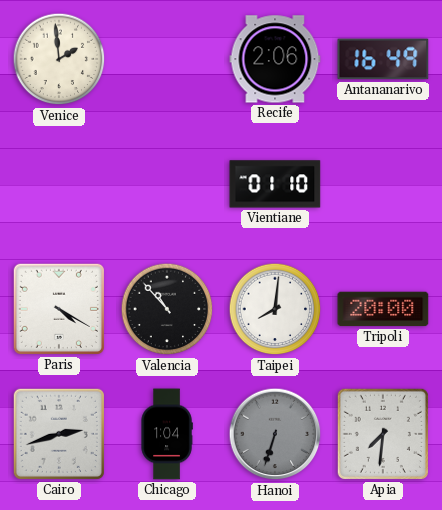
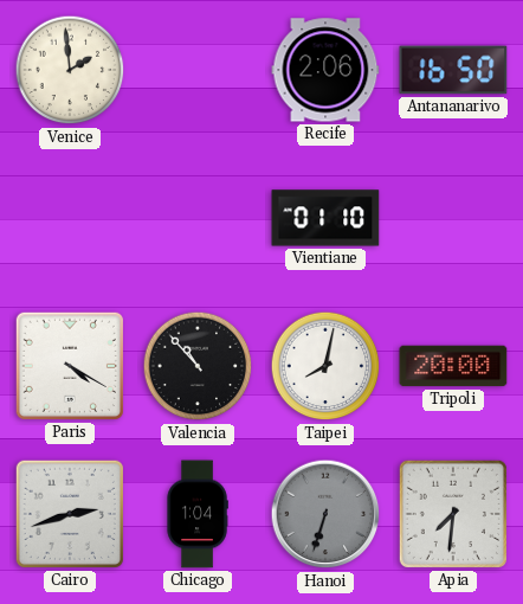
Antananarivo: 16:49 -> 16:50 (453, 70)
Taipei: 8:01 -> 8:02 (325, 366)
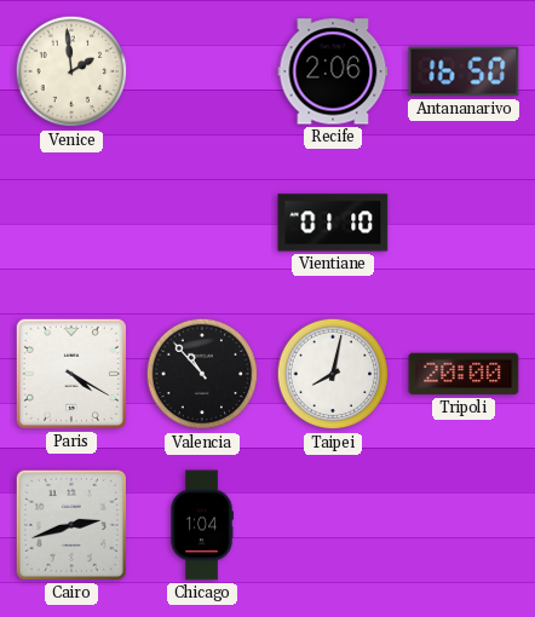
Hanoi: 6:33 -> none (325, 514)
Apia: 7:31 -> none (453, 514)
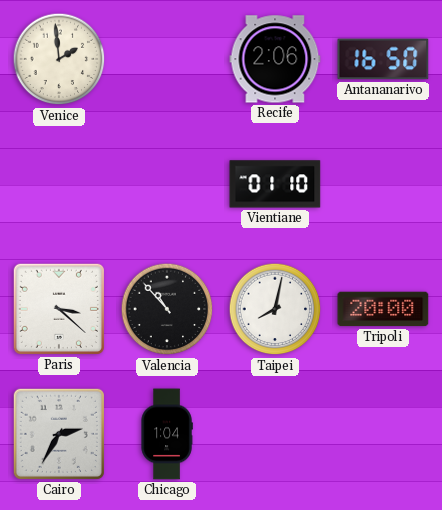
Paris: 4:20 -> 3:22 (59, 309)
Cairo: 2:42 -> 2:35 (59, 434)
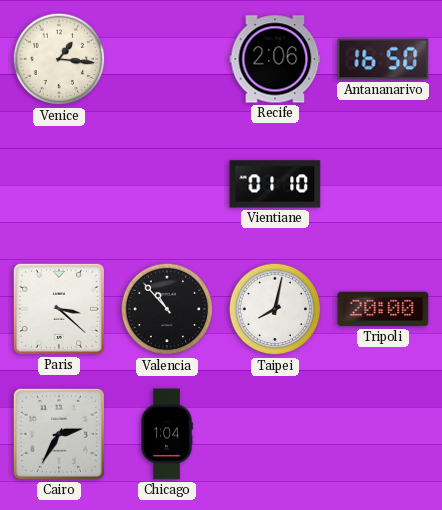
Venice: 1:59 -> 1:16 (59, 59)
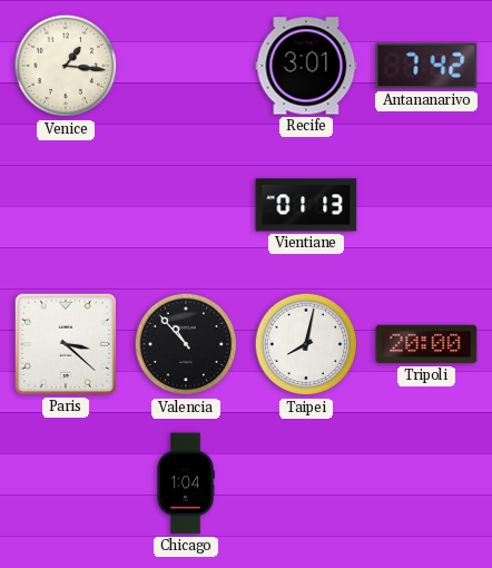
Recife: 2:06 -> 3:01 (306, 66)
Antananarivo: 16:50 -> 7:42 (426, 66)
Vientiane: 01:10 -> 01:13 (306, 205)
Cairo: 2:35 -> none (59, 434)
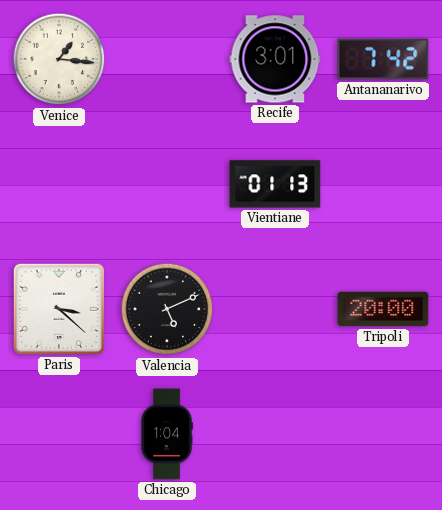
Valencia: 10:53 -> 5:11 (167, 309)
Taipei: 8:02 -> none (306, 344)
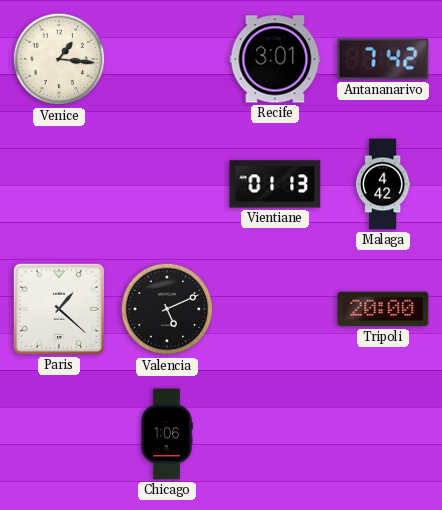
Malaga: none -> 4:42 (383, 184)
Paris: 3:22 -> 1:22 (59, 309)
Chicago: 1:04 -> 1:06 (167, 434)
